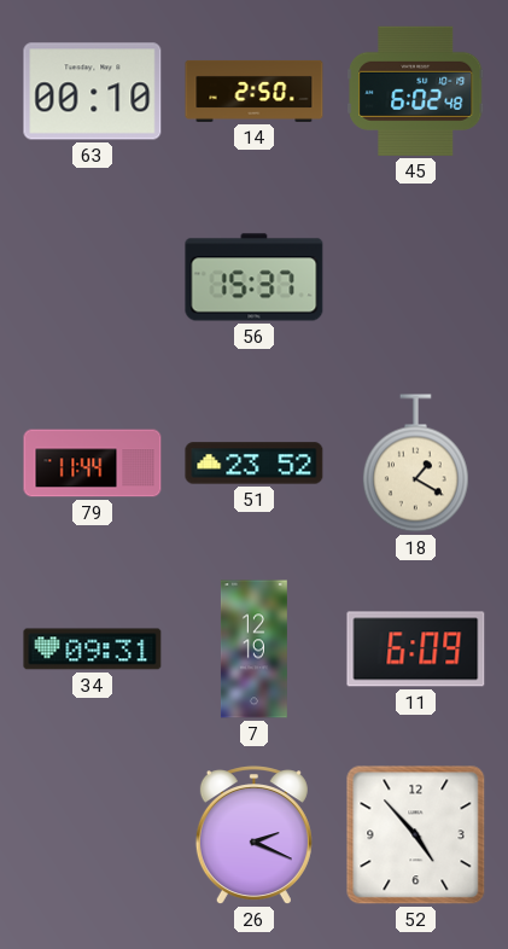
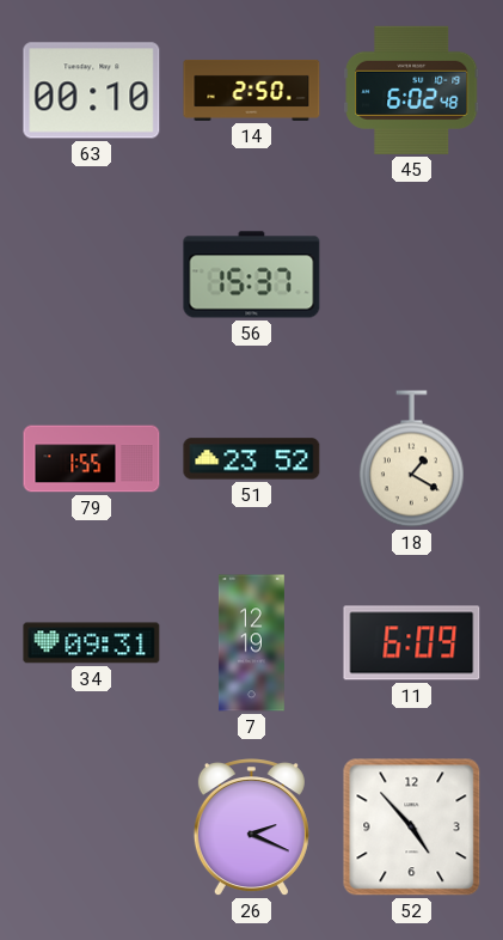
79: 11:44 -> 1:55 (92, 459)
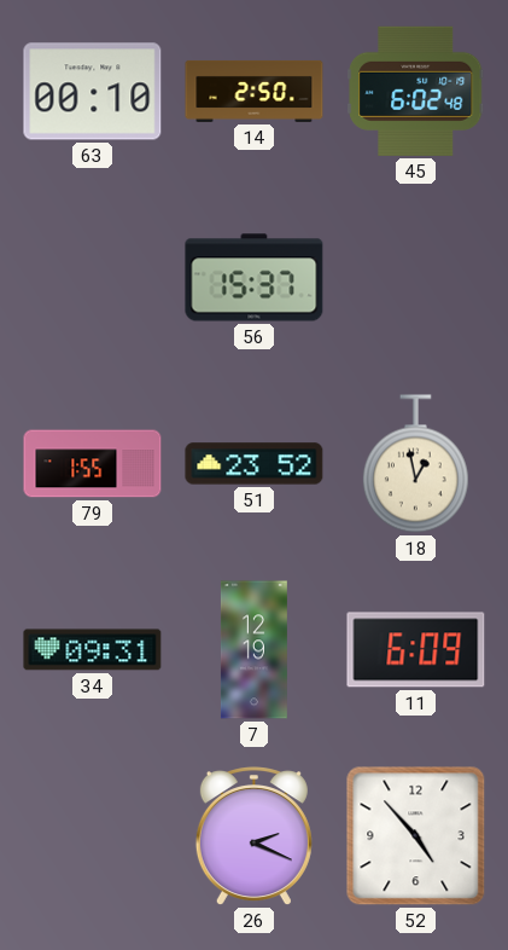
18: 1:20 -> 12:58 (415, 464)
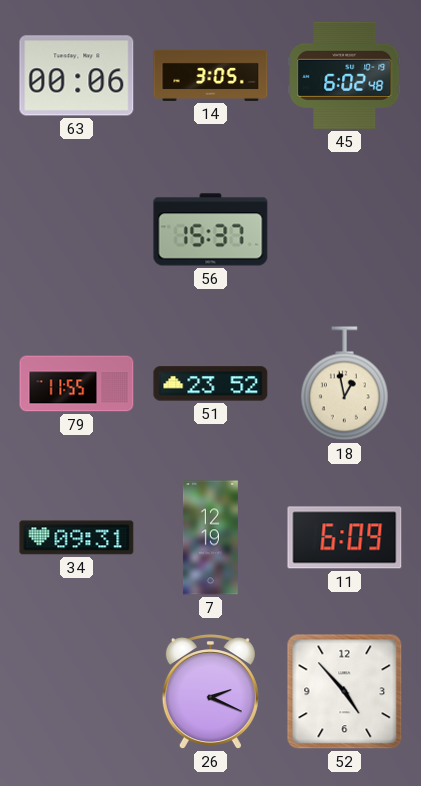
63: 00:10 -> 00:06 (77, 76)
14: 2:50 -> 3:05 (211, 75)
79: 1:55 -> 11:55 (77, 384)
